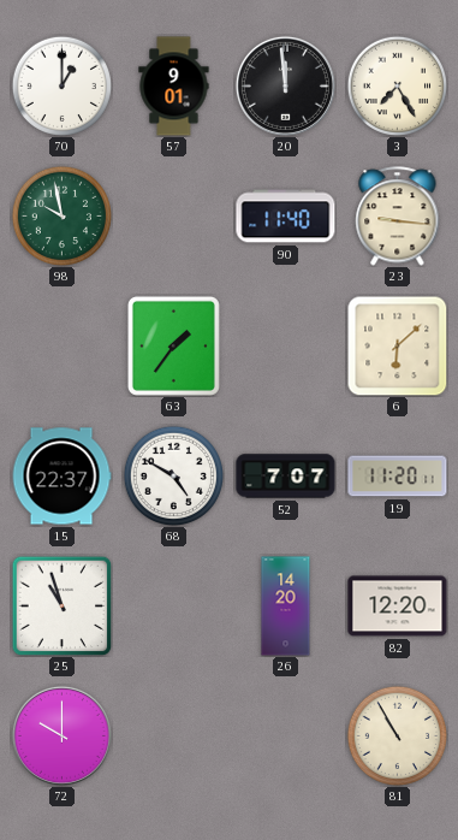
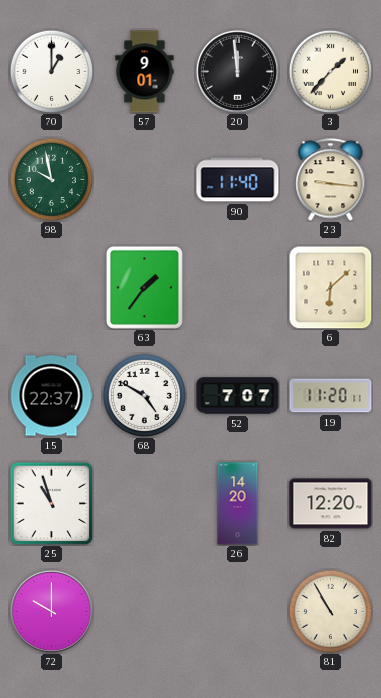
3: 7:25 -> 1:37 (330, 71)
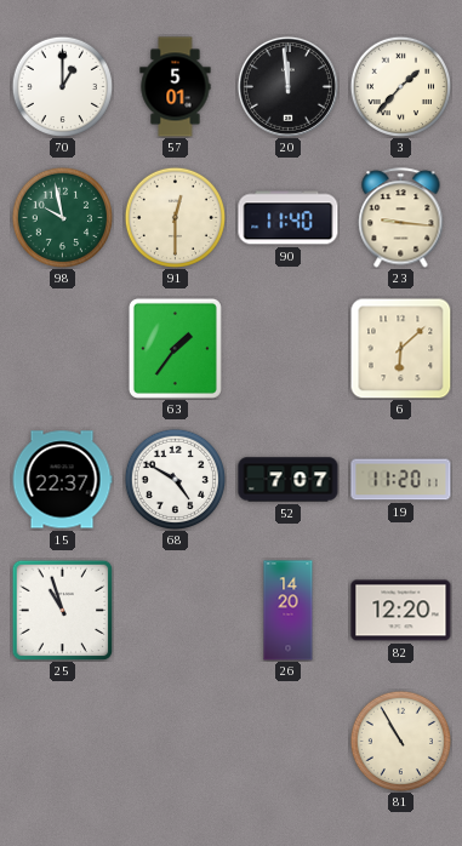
57: 9:01 -> 5:01 (176, 87)
91: none -> 12:30 (175, 217)
72: 10:00 -> none (51, 611)
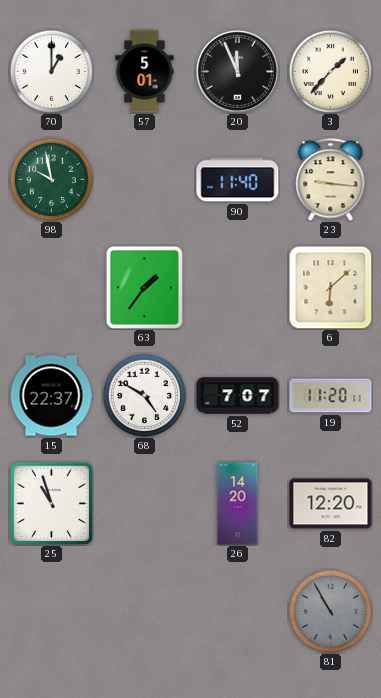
20: 11:59 -> 11:56 (237, 71)
91: 12:30 -> none (175, 217)
81 dial: cream -> grey (330, 611)
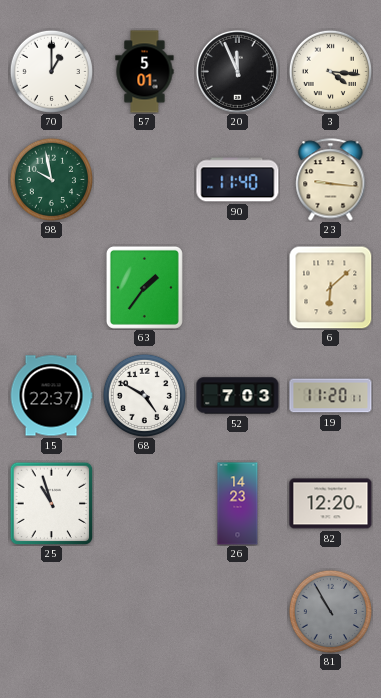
3: 1:37 -> 4:16 (330, 71)
52: 7:07 -> 7:03 (238, 396)
26: 14:20 -> 14:23 (238, 504)
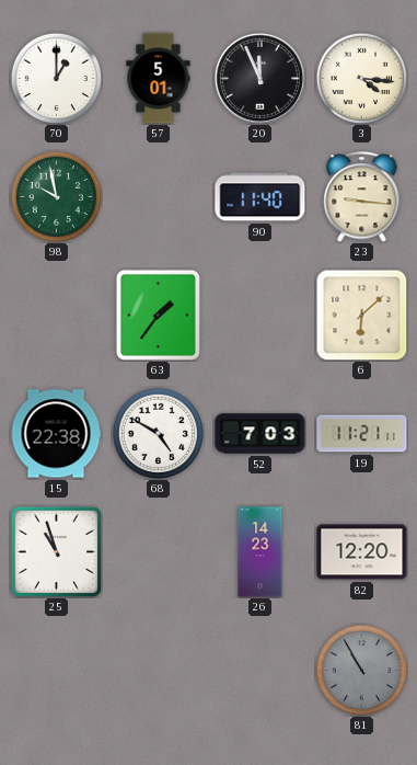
15: 22:37 -> 22:38 (56, 434)
19: 11:20 -> 11:21 (362, 434)
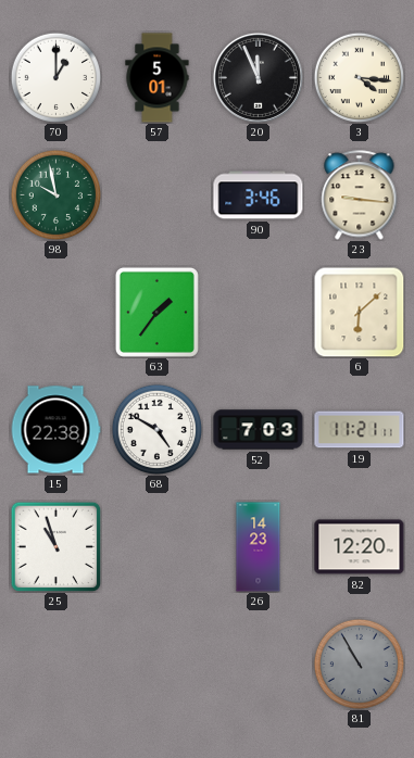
90: 11:40 -> 3:46 (259, 195)
